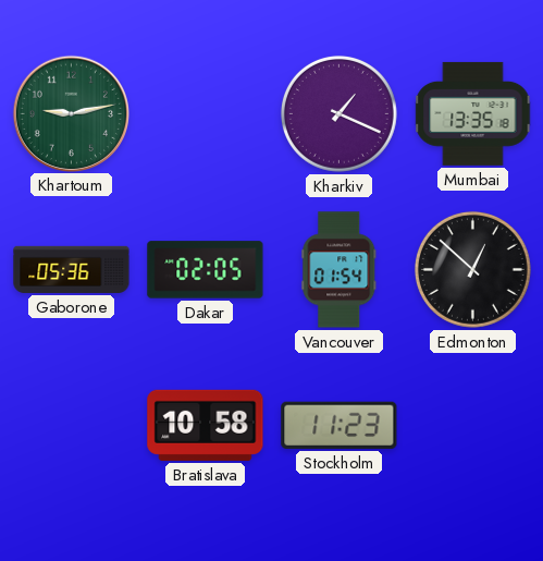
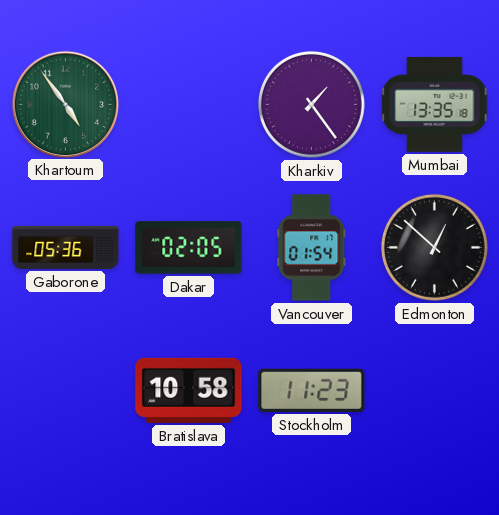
Khartoum: 9:13 -> 4:54 (65, 104)
Kharkiv: 1:19 -> 1:24 (311, 104)
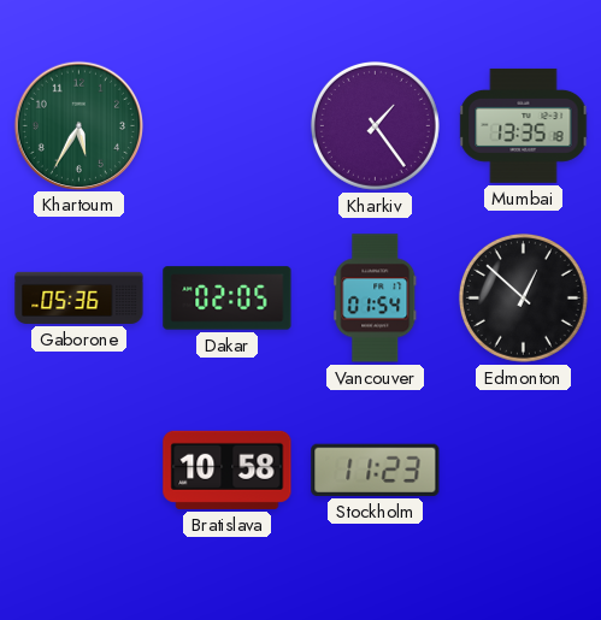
Khartoum: 4:54 -> 5:35 (78, 125)
